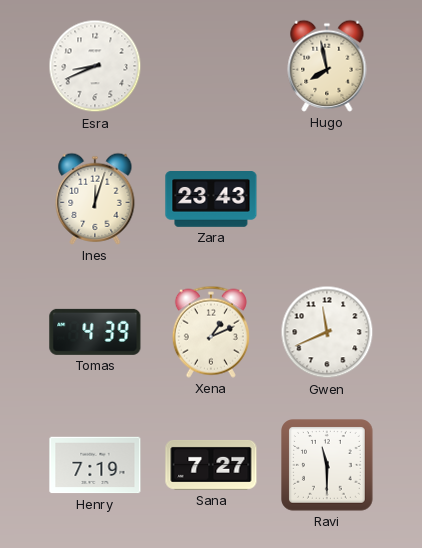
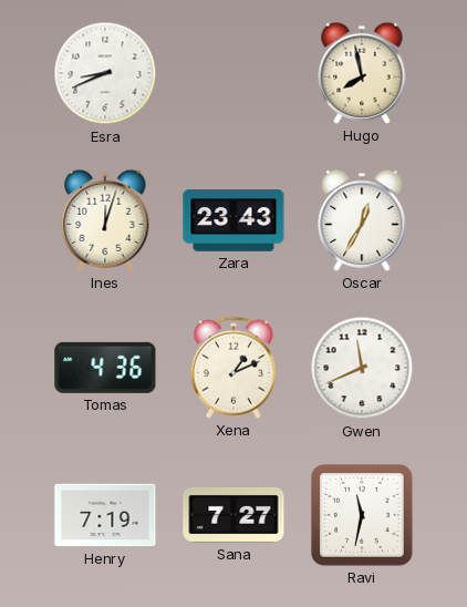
Oscar: none -> 12:35 (362, 220)
Tomas: 4:39 -> 4:36 (105, 368)
Ravi: 11:30 -> 11:32 (363, 516)
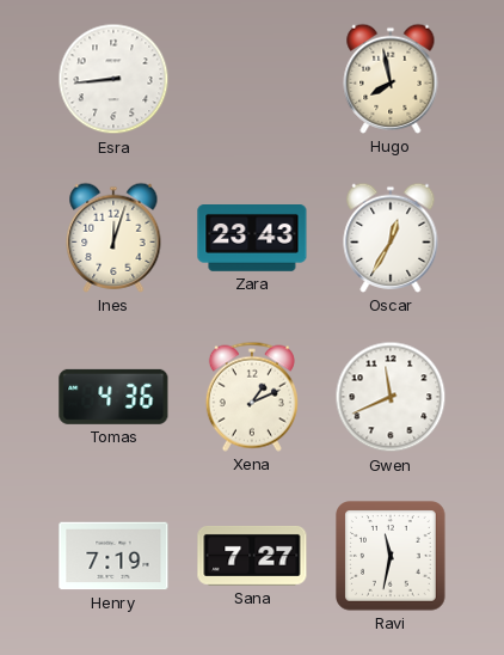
Esra: 8:41 -> 8:44 (113, 79)
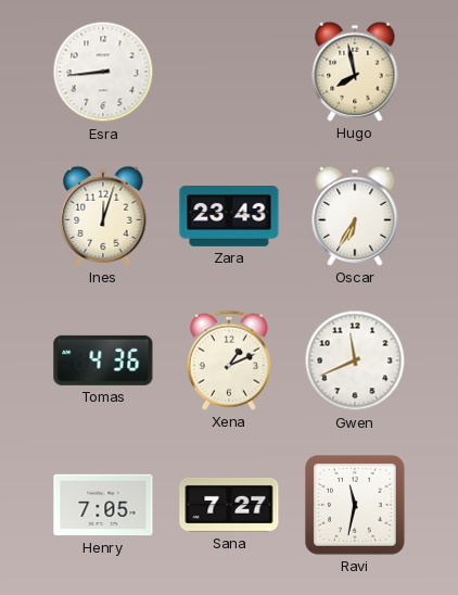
Oscar: 12:35 -> 6:35 (355, 216)
Henry: 7:19 -> 7:05 (103, 505)
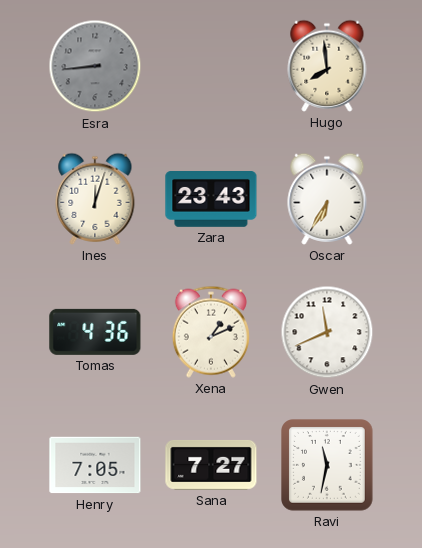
Esra dial: white -> grey (95, 66)
Hugo: 7:58 -> 7:59 (327, 66)
